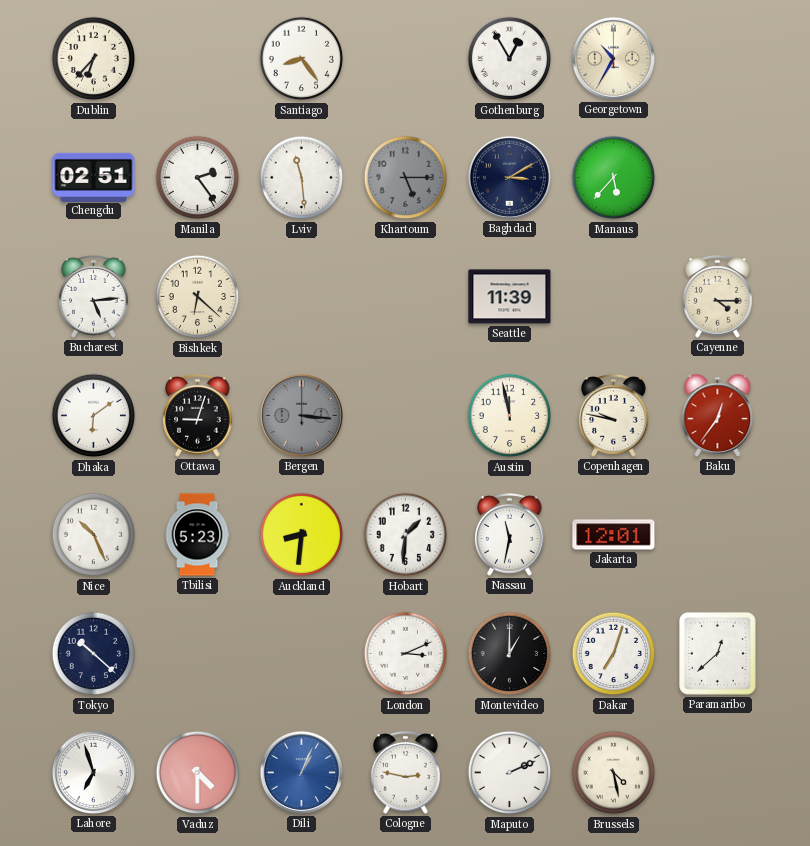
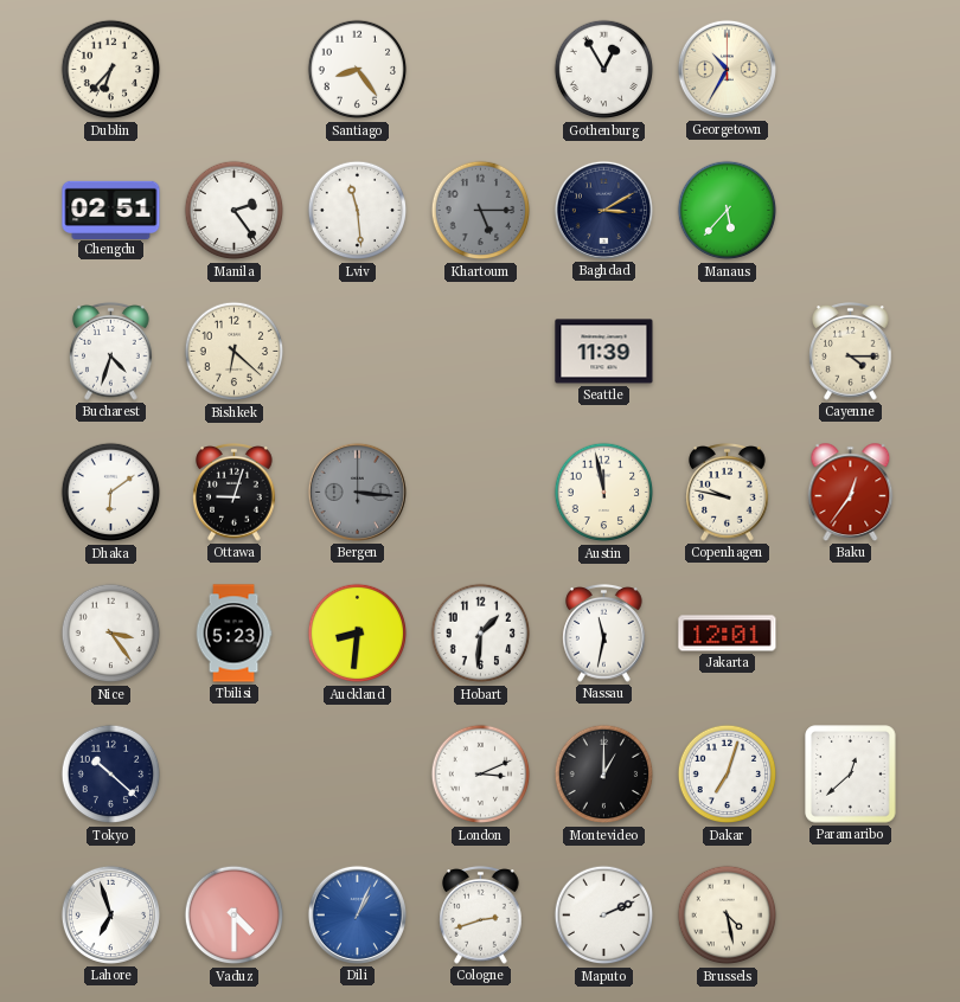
Bucharest: 5:14 -> 4:33 (111, 352)
Nice: 10:26 -> 3:24 (111, 634)
Cologne: 2:47 -> 2:42 (481, 916)
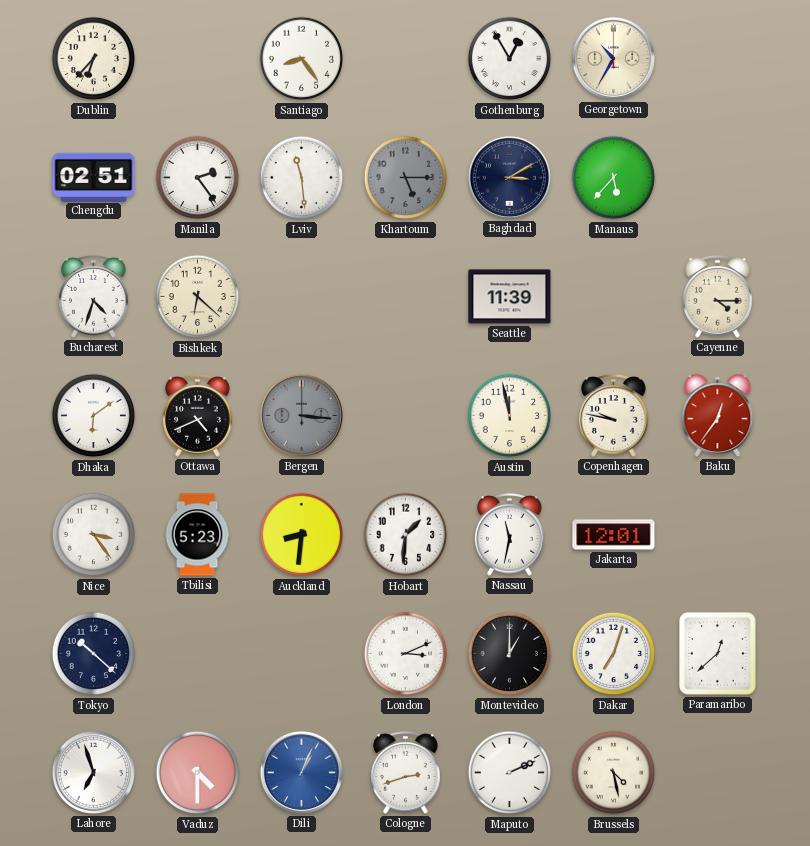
Ottawa: 9:03 -> 4:41 (198, 416)
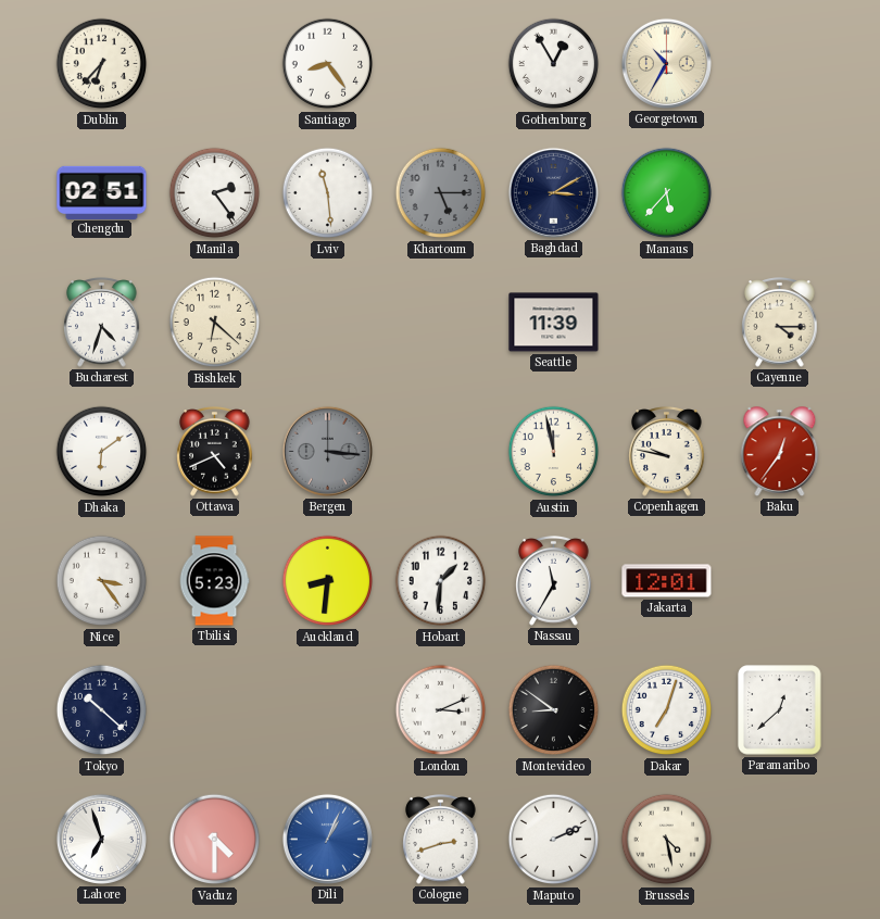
Nassau: 11:32 -> 11:35 (554, 581)
Montevideo: 1:00 -> 8:51 (554, 710)
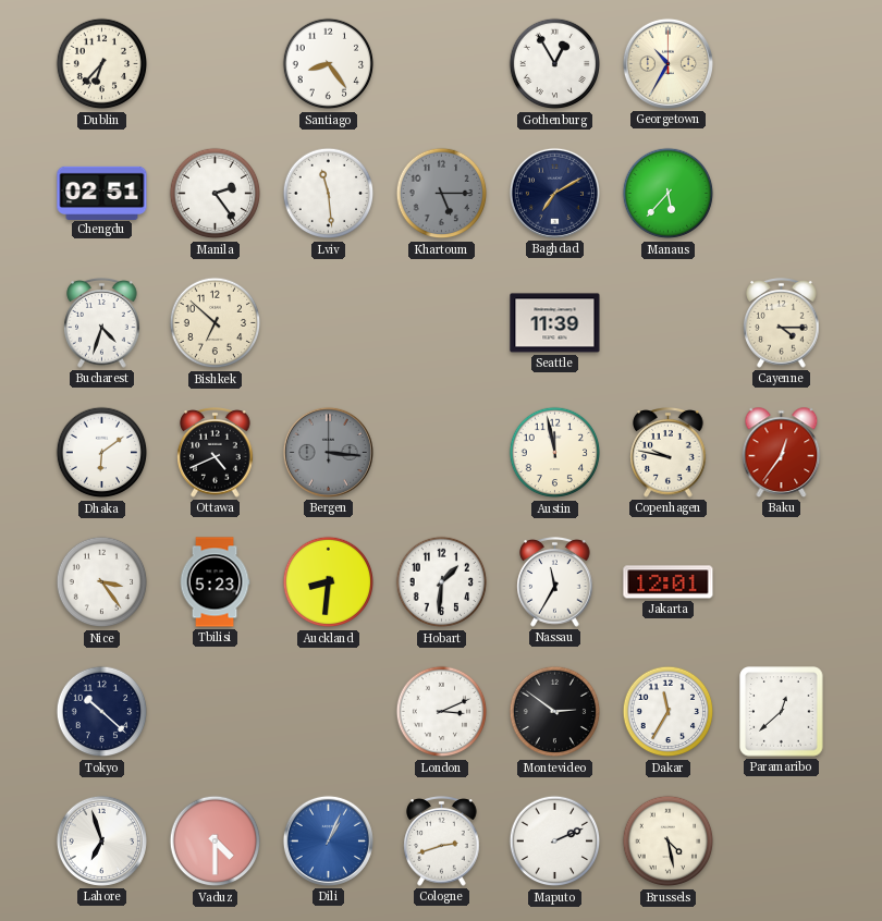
Baghdad: 3:10 -> 7:10 (554, 193)
Bishkek: 6:22 -> 6:52 (216, 323)
Montevideo: 8:51 -> 2:51 (555, 712)
Dakar: 7:03 -> 11:35 (669, 712)
